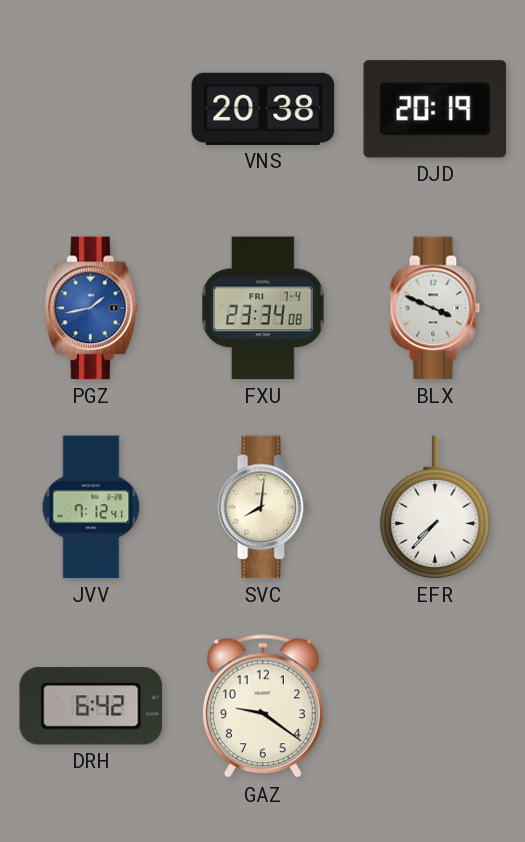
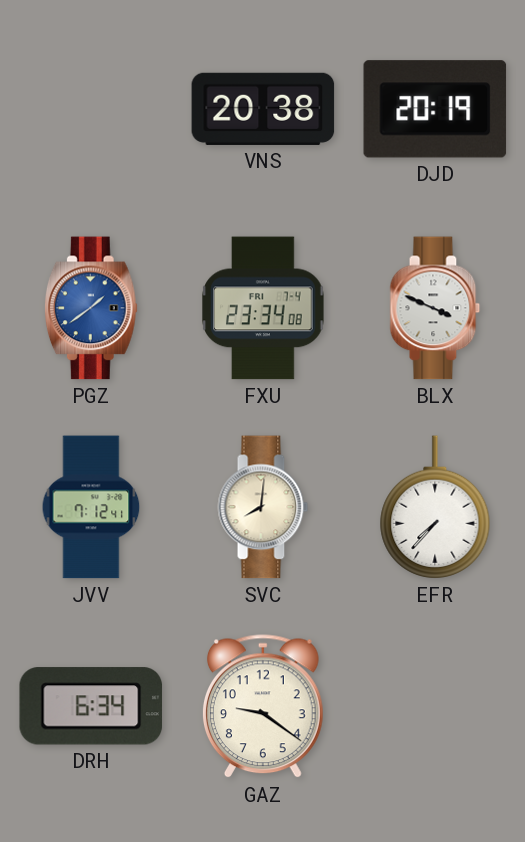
PGZ: 1:43 -> 1:39 (91, 308)
DRH: 6:42 -> 6:34 (91, 706)
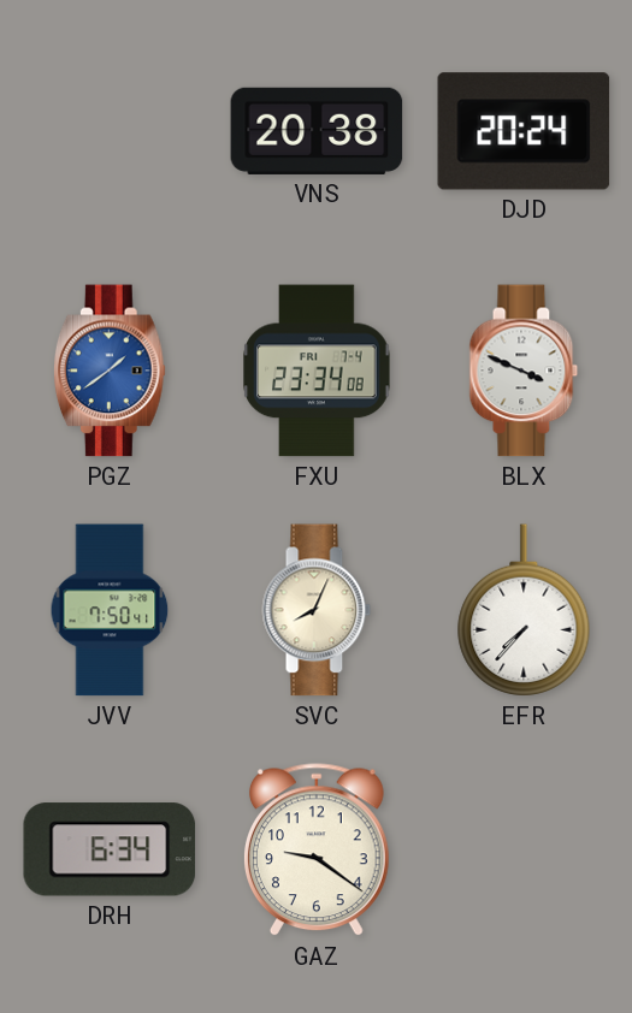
DJD: 20:19 -> 20:24 (524, 131)
JVV: 7:12 -> 7:50 (110, 610)
SVC: 8:01 -> 8:04 (317, 610)
